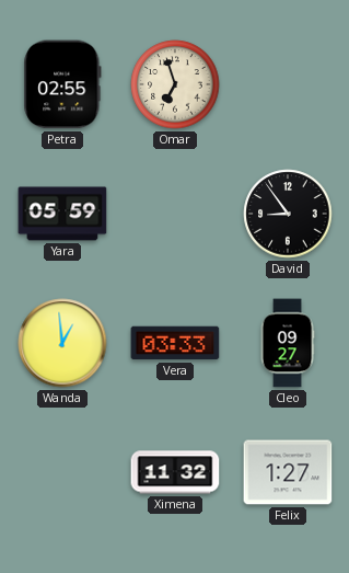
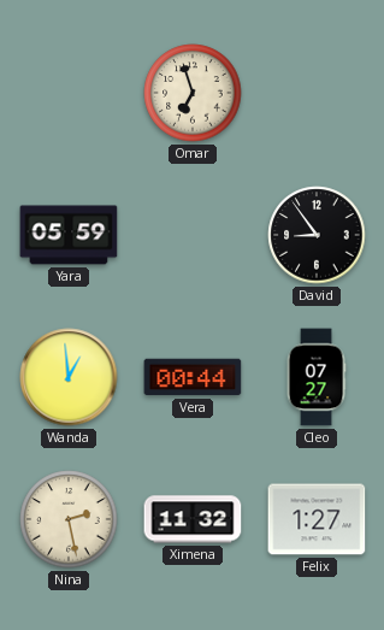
Petra: 02:55 -> none (62, 84)
Vera: 03:33 -> 00:44 (193, 377)
Cleo: 09:27 -> 07:27 (317, 377)
Nina: none -> 2:28 (69, 519)
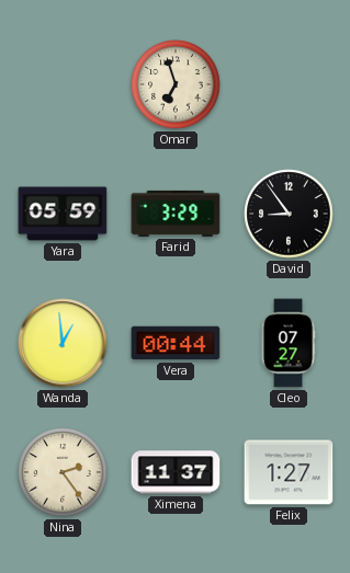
Farid: none -> 3:29 (176, 214)
Nina: 2:28 -> 2:24 (63, 472)
Ximena: 11:32 -> 11:37 (176, 472)
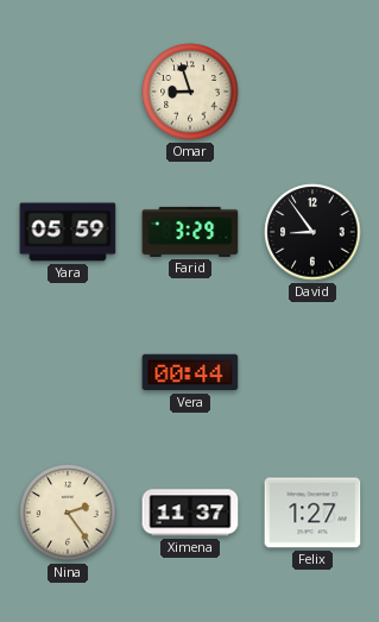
Omar: 6:57 -> 8:57 (190, 92)
Wanda: 12:59 -> none (63, 343)
Cleo: 07:27 -> none (289, 343)
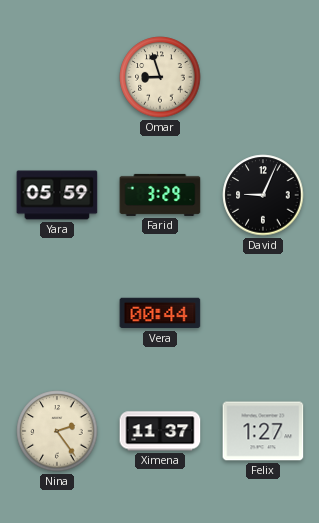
David: 8:54 -> 9:04 (263, 195)
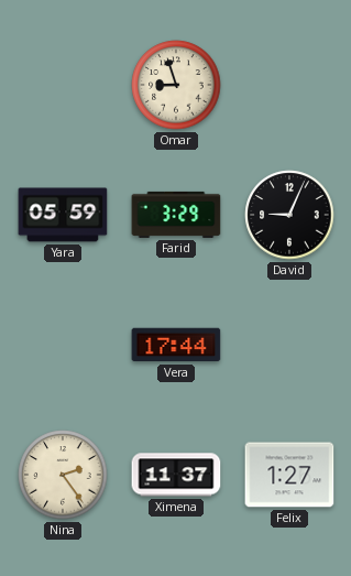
Vera: 00:44 -> 17:44 (176, 345)
